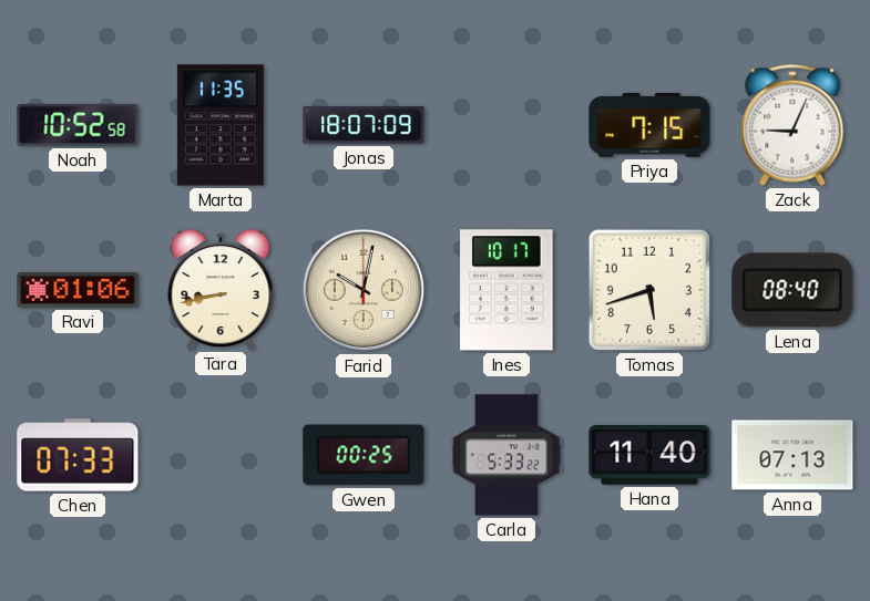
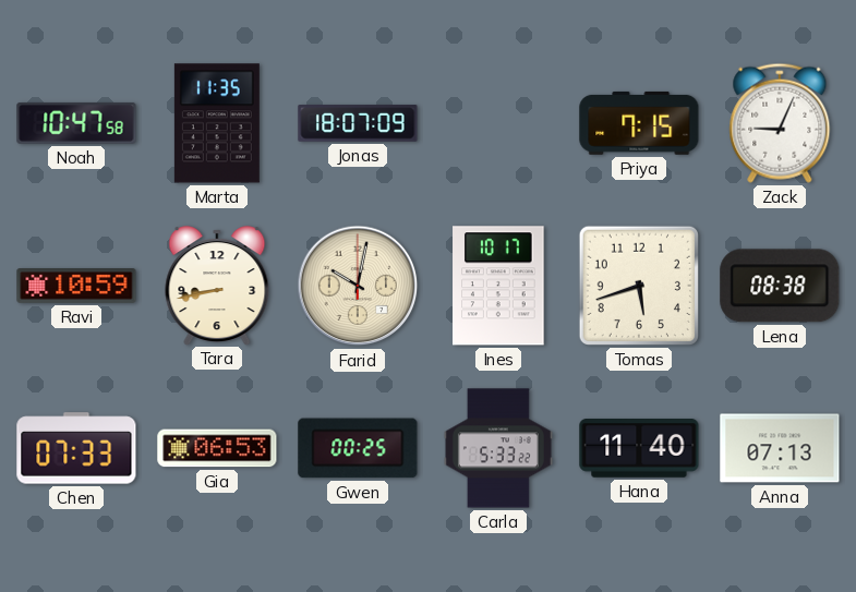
Noah: 10:52 -> 10:47 (76, 123)
Ravi: 01:06 -> 10:59 (76, 286)
Lena: 08:40 -> 08:38 (780, 286)
Gia: none -> 06:53 (217, 448)
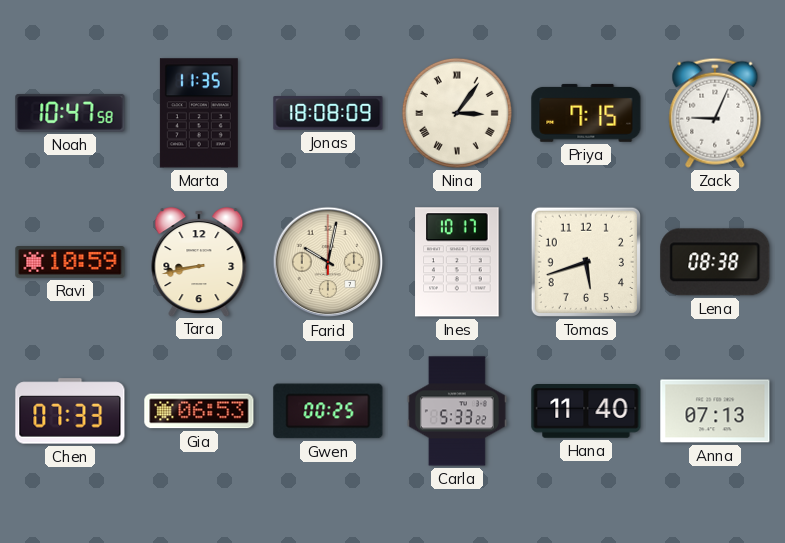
Jonas: 18:07 -> 18:08 (328, 113)
Nina: none -> 3:06 (457, 113)
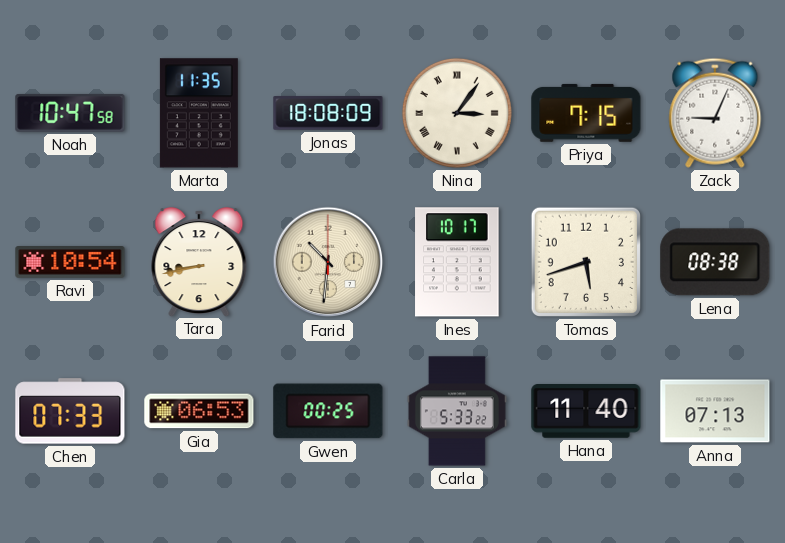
Ravi: 10:59 -> 10:54 (70, 262)
Farid: 10:02 -> 10:31 (328, 262)
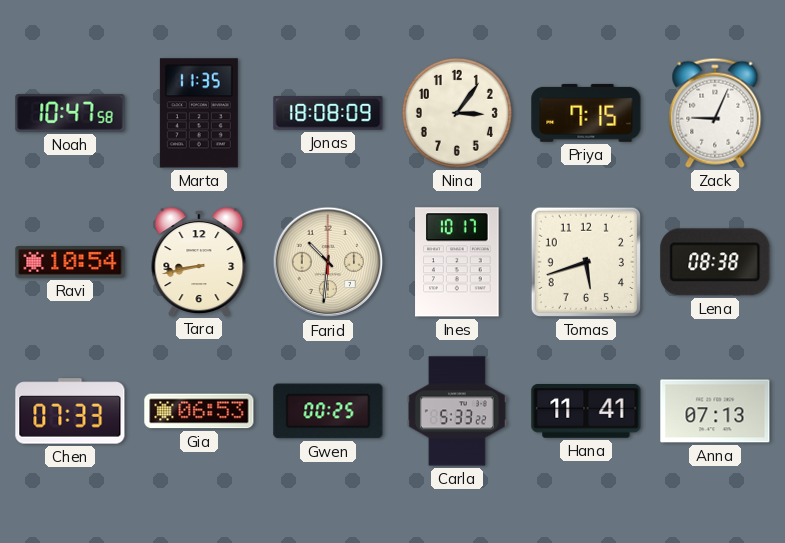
Nina numerals: Roman -> Arabic (457, 113)
Hana: 11:40 -> 11:41 (586, 412)
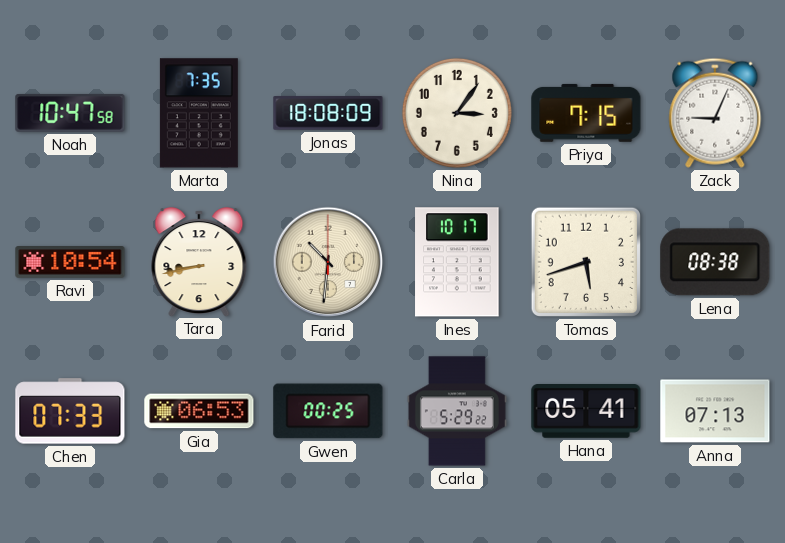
Marta: 11:35 -> 7:35 (199, 113)
Carla: 5:33 -> 5:29 (457, 411)
Hana: 11:41 -> 05:41 (586, 412)
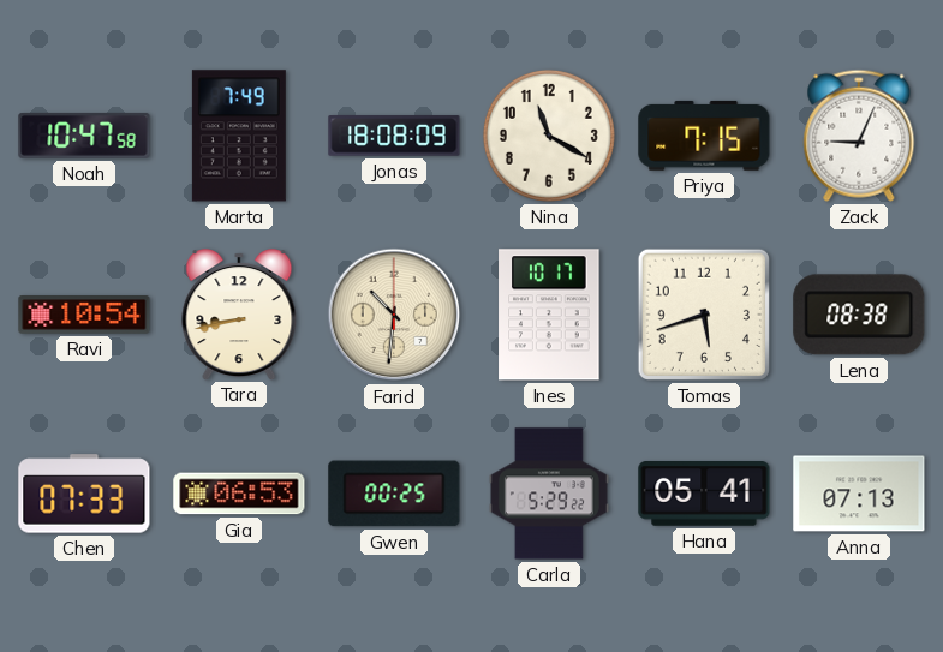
Marta: 7:35 -> 7:49 (239, 136)
Nina: 3:06 -> 11:20 (549, 136)
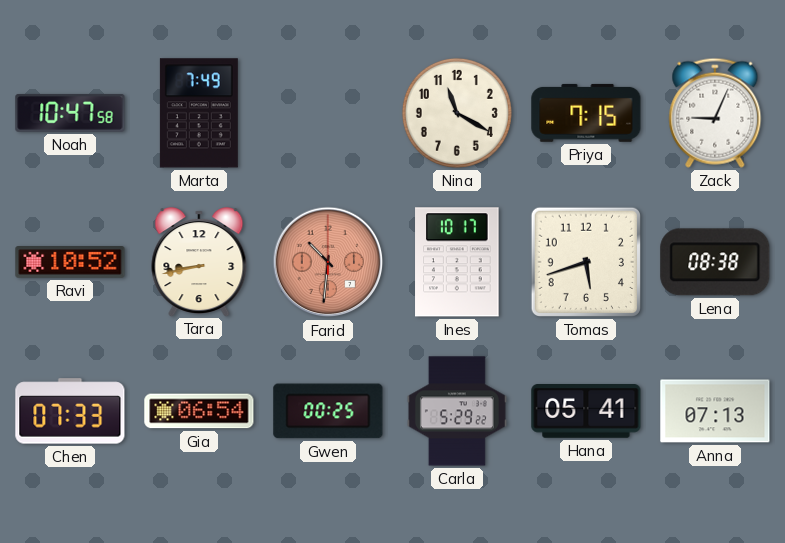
Jonas: 18:08 -> none (394, 136)
Ravi: 10:54 -> 10:52 (70, 262)
Farid dial: cream -> salmon (328, 262)
Gia: 06:53 -> 06:54 (199, 411)
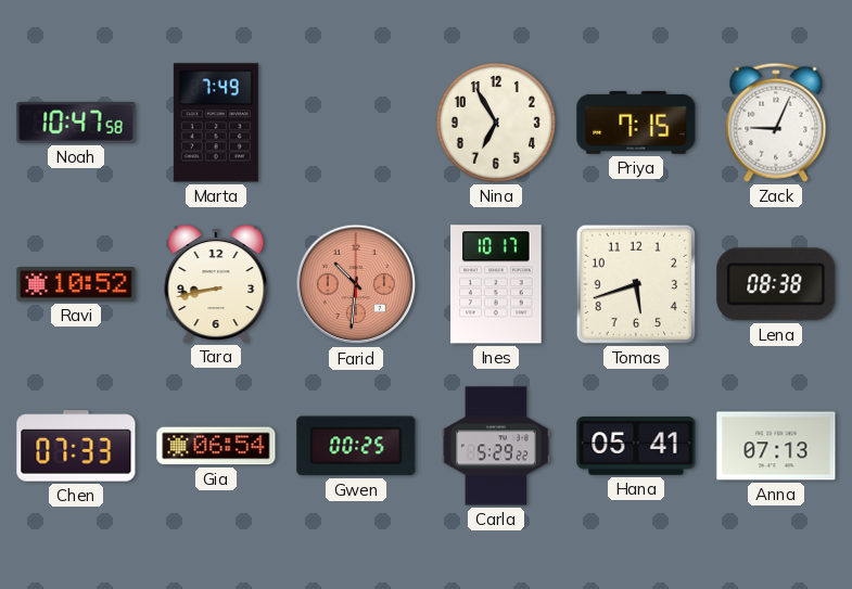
Nina: 11:20 -> 6:55 (496, 123)
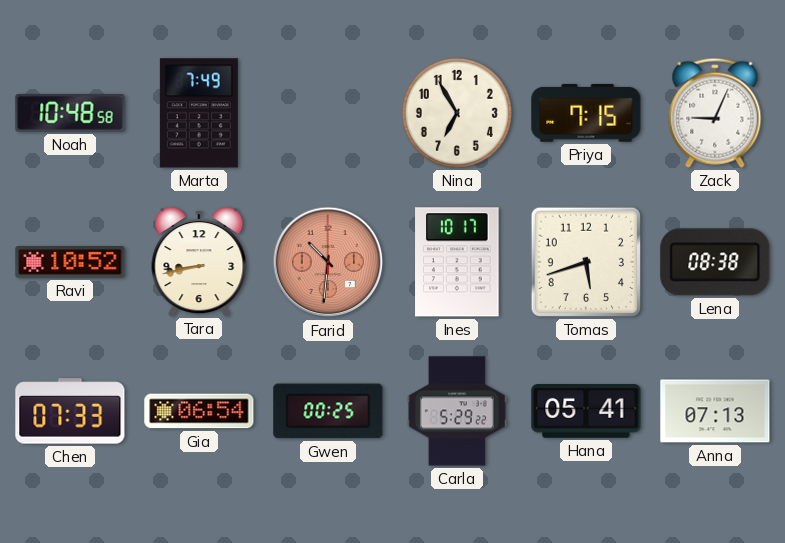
Noah: 10:47 -> 10:48 (70, 113)
